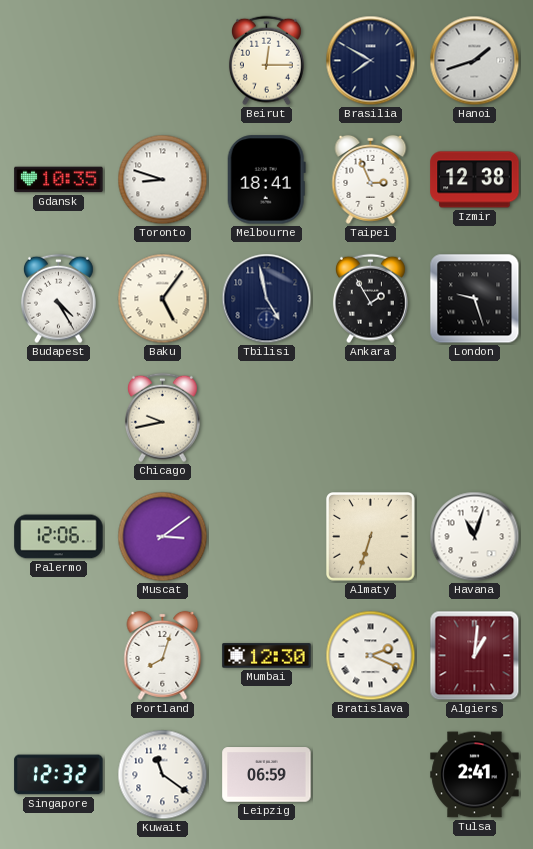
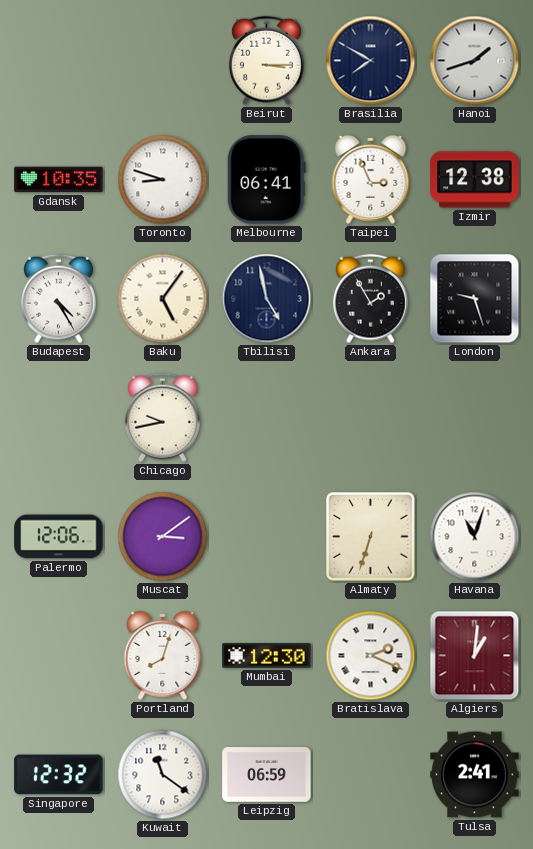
Beirut: 12:15 -> 3:15 (266, 61)
Melbourne: 18:41 -> 06:41 (266, 180)
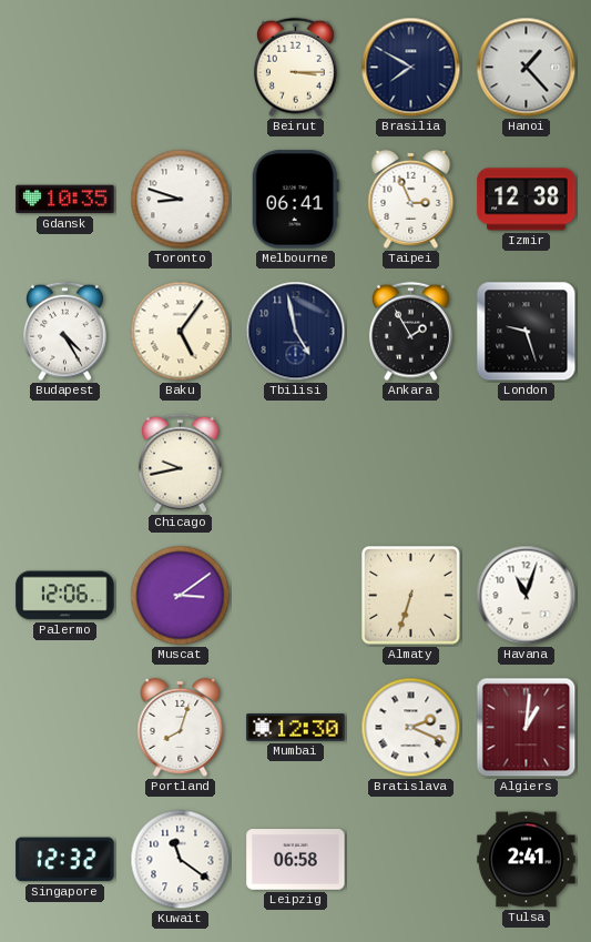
Hanoi: 1:42 -> 1:23 (527, 68)
Leipzig: 06:59 -> 06:58 (296, 860)
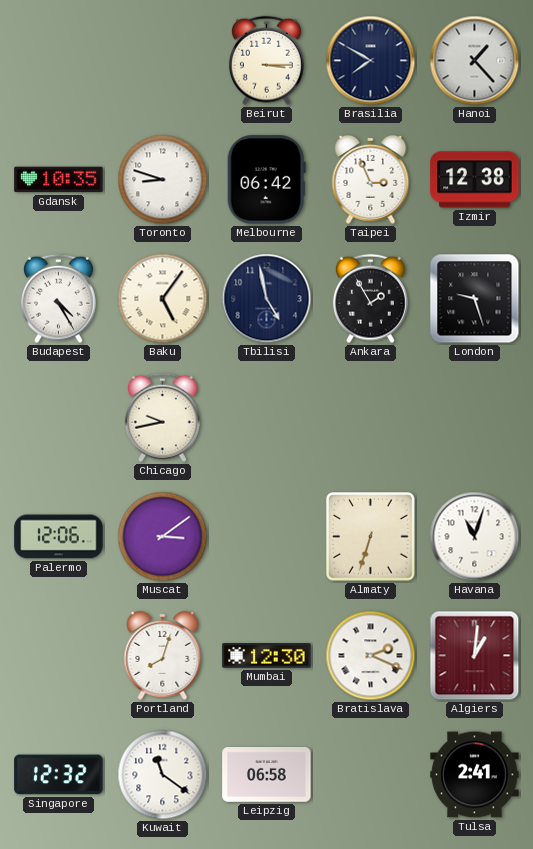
Melbourne: 06:41 -> 06:42 (266, 180)
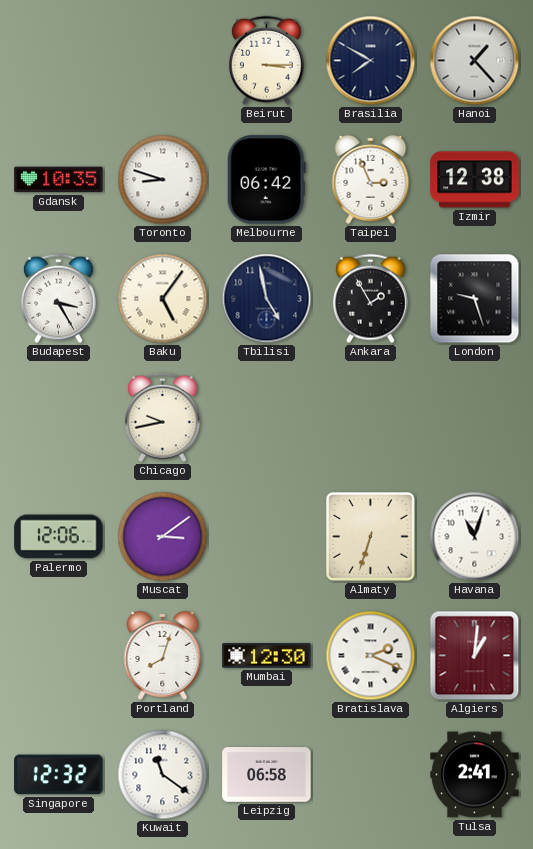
Budapest: 4:25 -> 3:25 (58, 299)
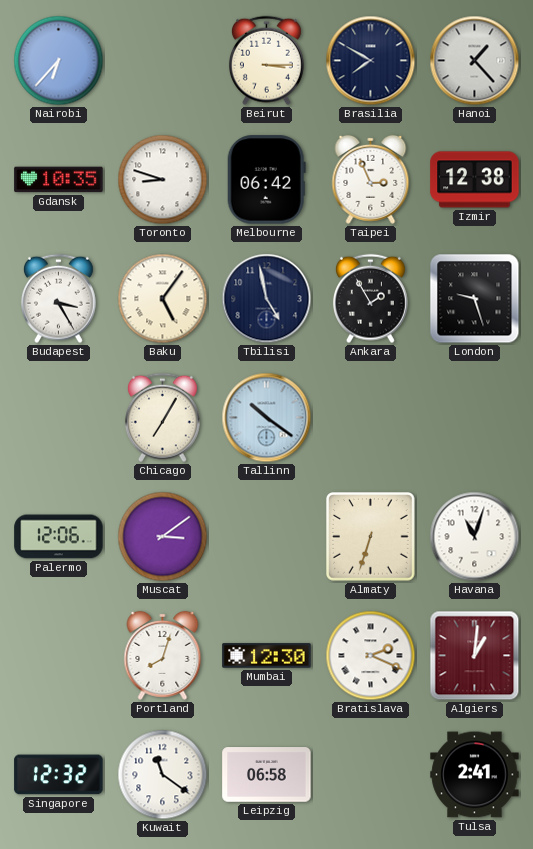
Nairobi: none -> 6:37 (59, 61)
Chicago: 9:43 -> 7:05 (162, 418)
Tallinn: none -> 10:21 (267, 418)
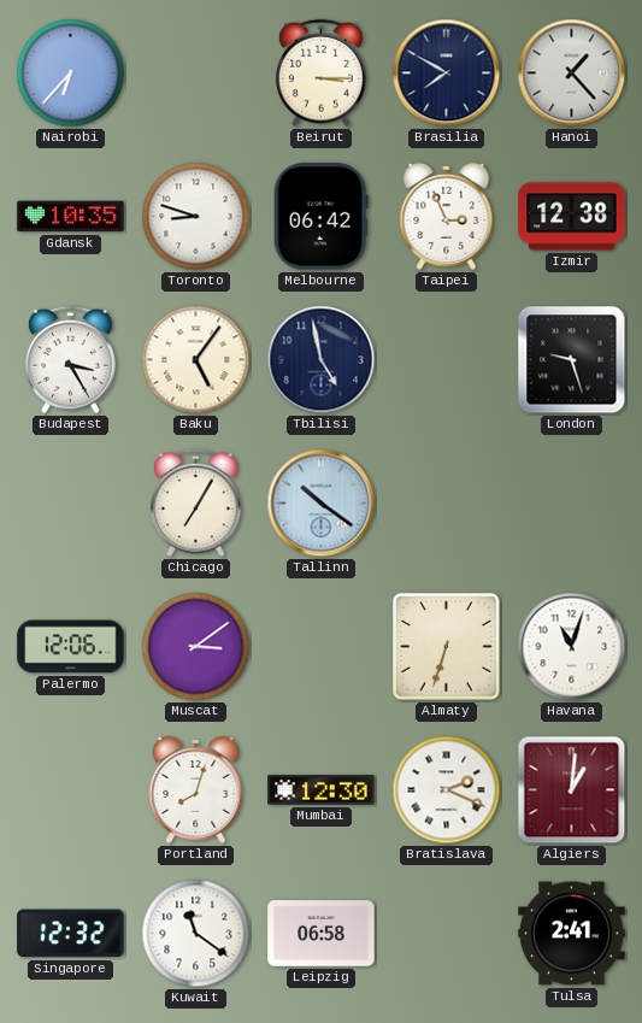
Ankara: 1:55 -> none (370, 299)
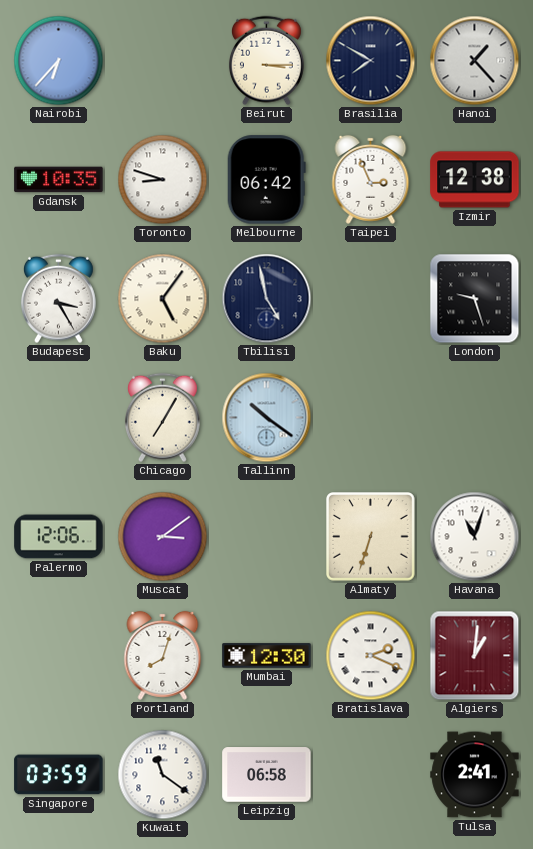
Singapore: 12:32 -> 03:59 (59, 775)
